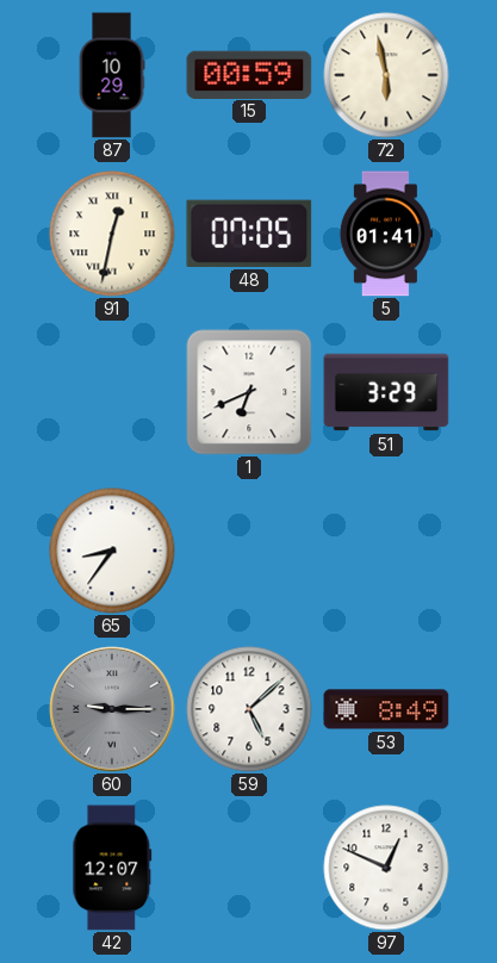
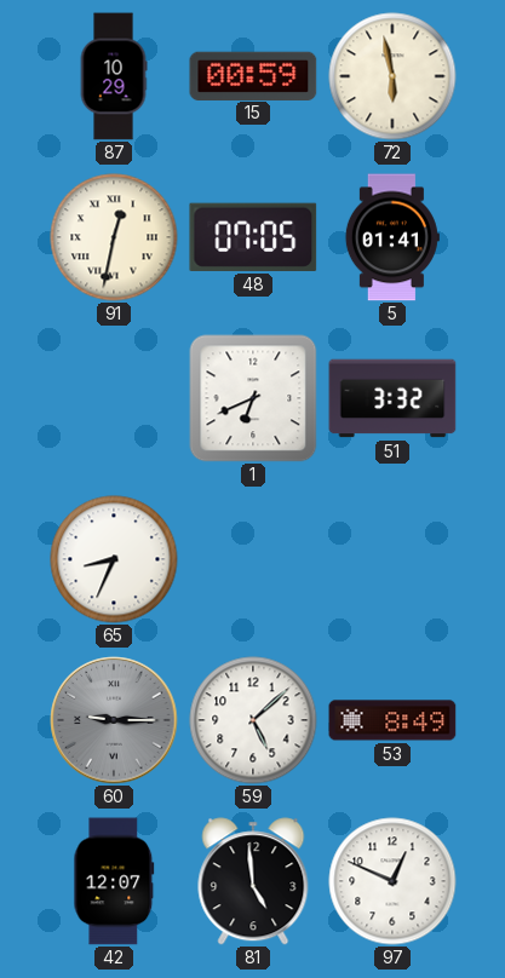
51: 3:29 -> 3:32 (392, 398)
65: 8:36 -> 8:34 (114, 559)
81: none -> 4:59 (253, 881)
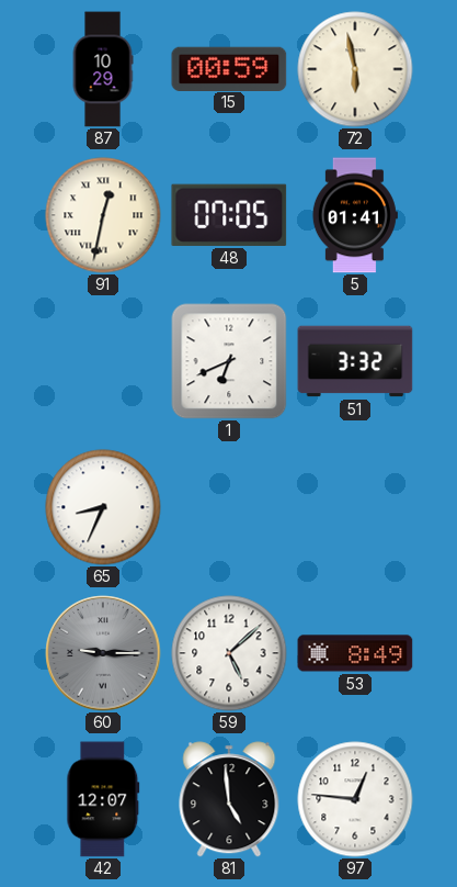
97: 12:49 -> 12:46 (355, 799)
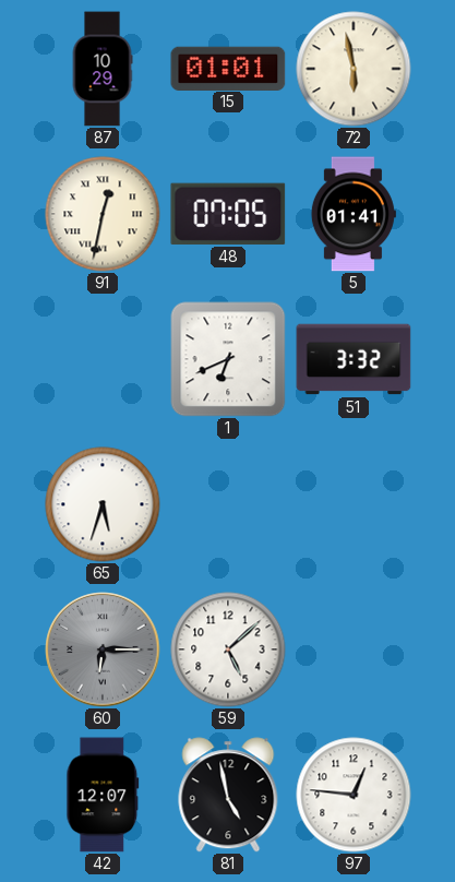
15: 00:59 -> 01:01 (228, 68)
65: 8:34 -> 5:33 (103, 504)
60: 9:15 -> 6:15 (103, 649)
53: 8:49 -> none (355, 653)
81: 4:59 -> 4:58 (228, 795)
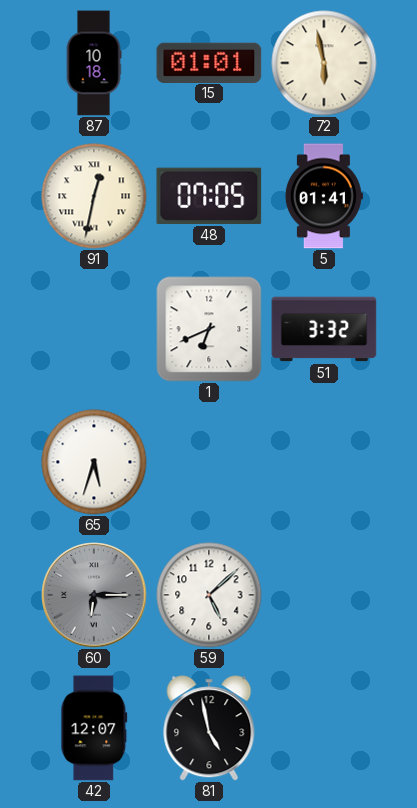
87: 10:29 -> 10:18 (94, 63)
97: 12:46 -> none (354, 795)
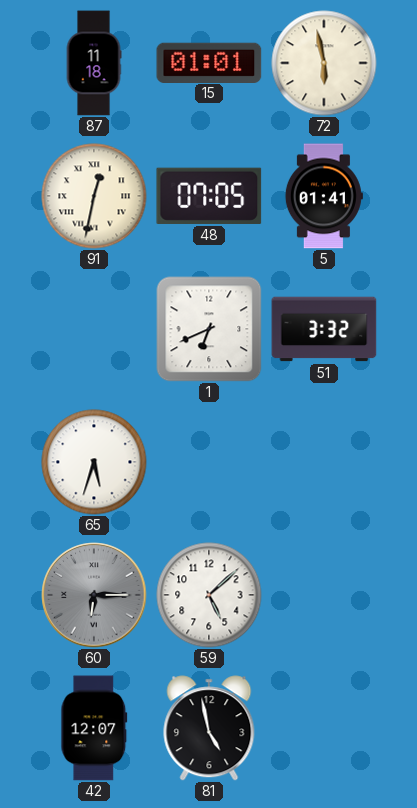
87: 10:18 -> 11:18 (94, 63)
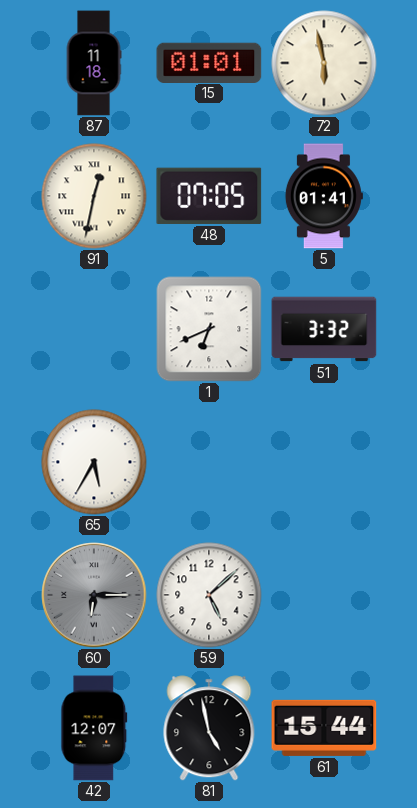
65: 5:33 -> 5:35 (94, 462)
61: none -> 15:44 (324, 728)
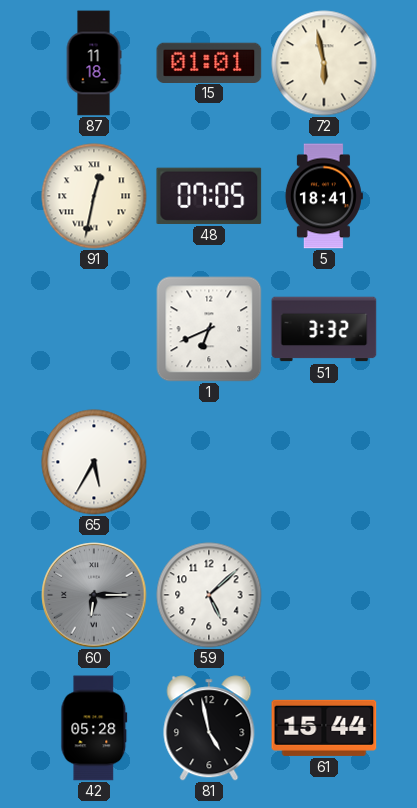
5: 01:41 -> 18:41 (324, 196)
42: 12:07 -> 05:28 (94, 728)
